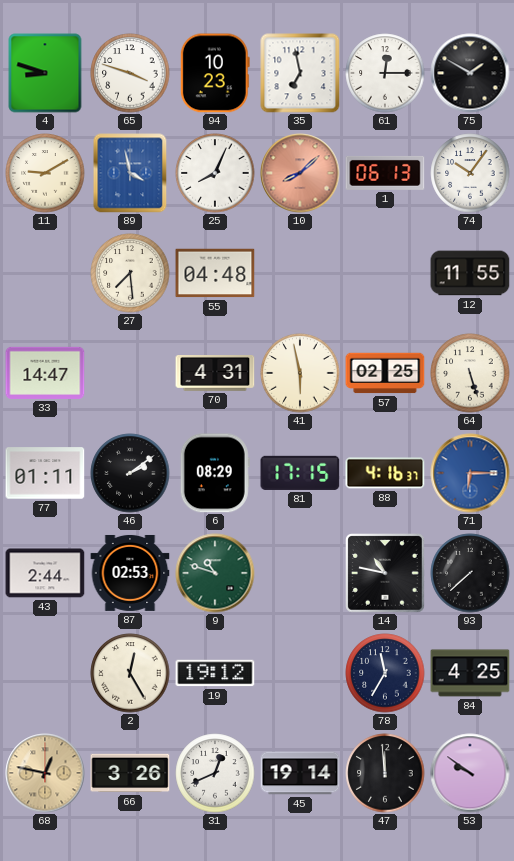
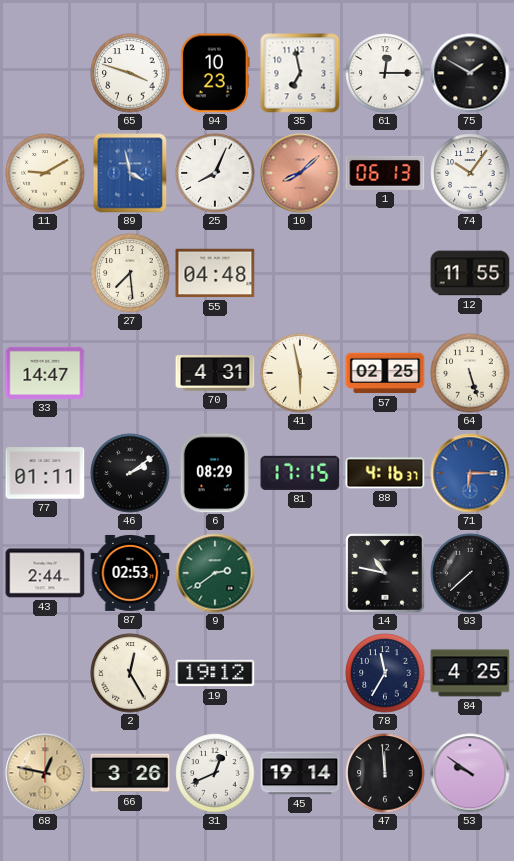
4: 8:48 -> none (45, 73)
9: 10:48 -> 2:39 (215, 573)
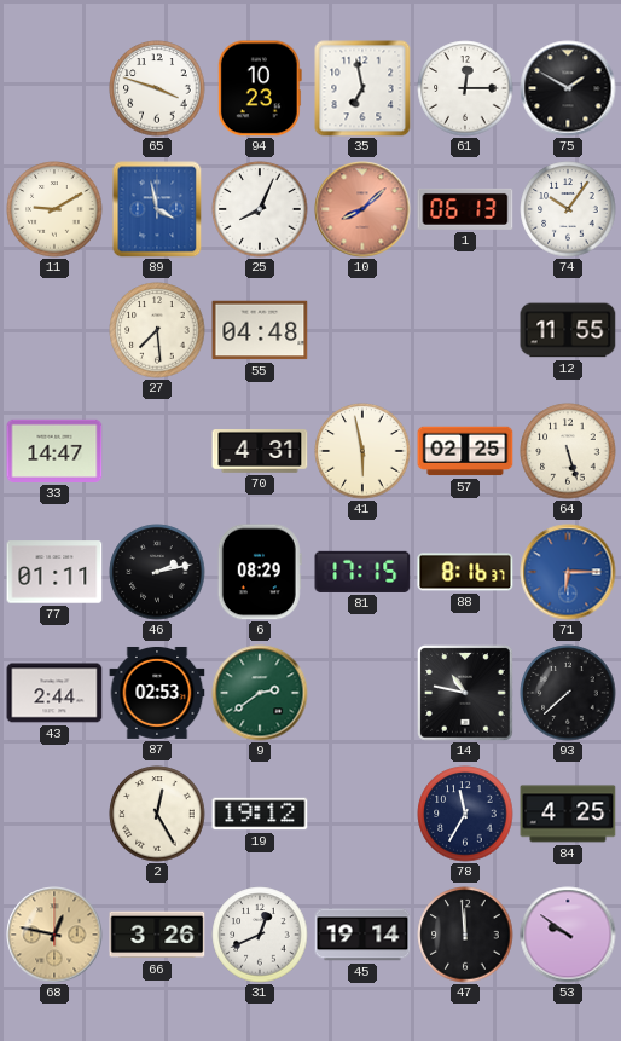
46: 2:09 -> 2:13 (157, 572)
88: 4:16 -> 8:16 (465, 572)
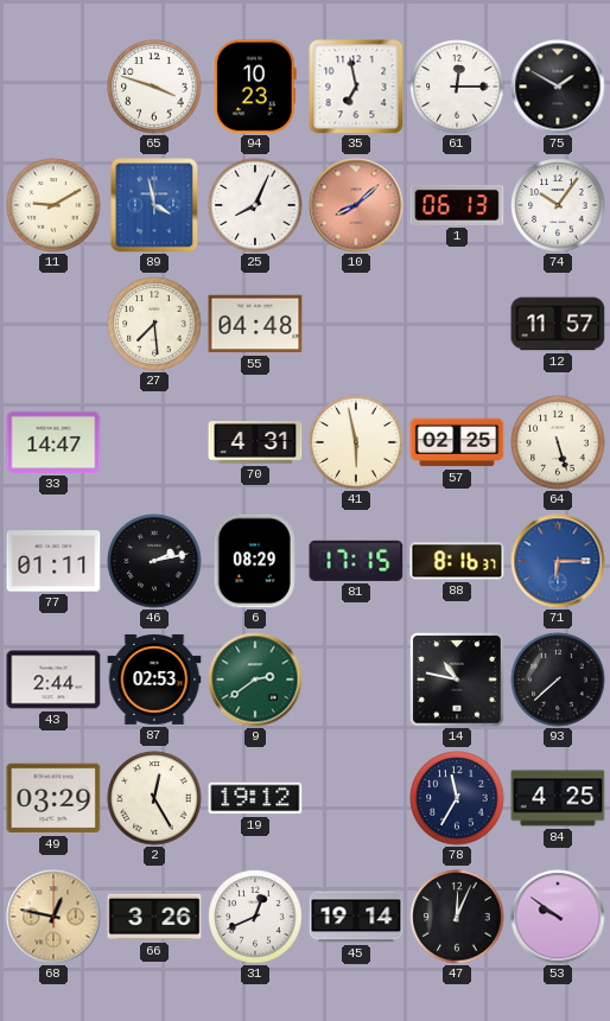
12: 11:55 -> 11:57 (558, 324)
49: none -> 03:29 (53, 798)
47: 11:59 -> 12:04 (457, 917)
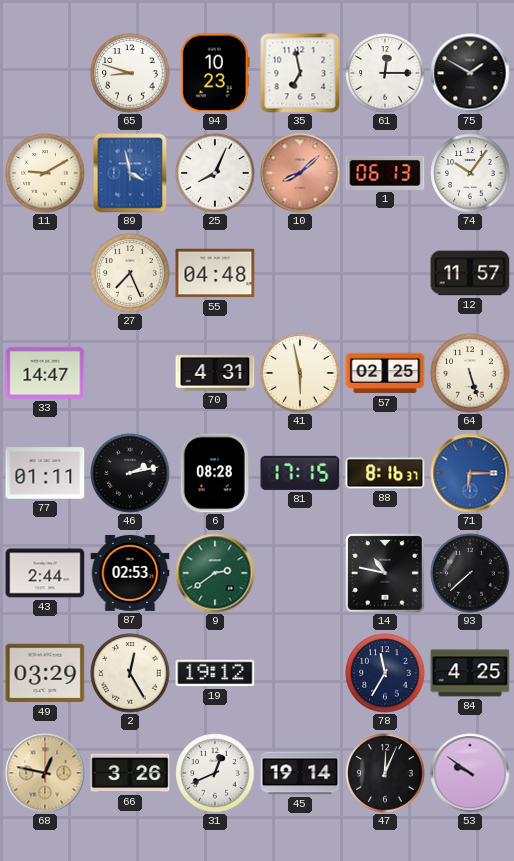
65: 3:48 -> 8:48 (130, 73)
27: 7:29 -> 7:26 (130, 273)
6: 08:29 -> 08:28 (215, 473)
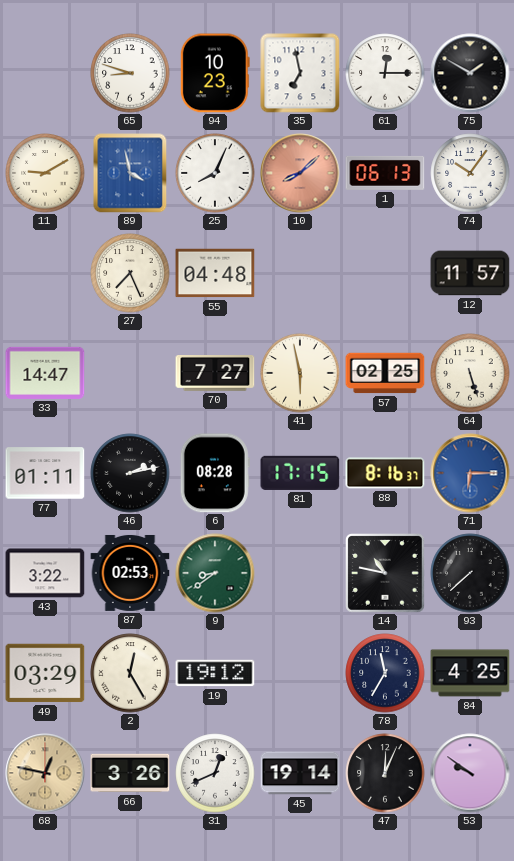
70: 4:31 -> 7:27 (215, 374)
43: 2:44 -> 3:22 (45, 573)
9: 2:39 -> 8:39 (215, 573)
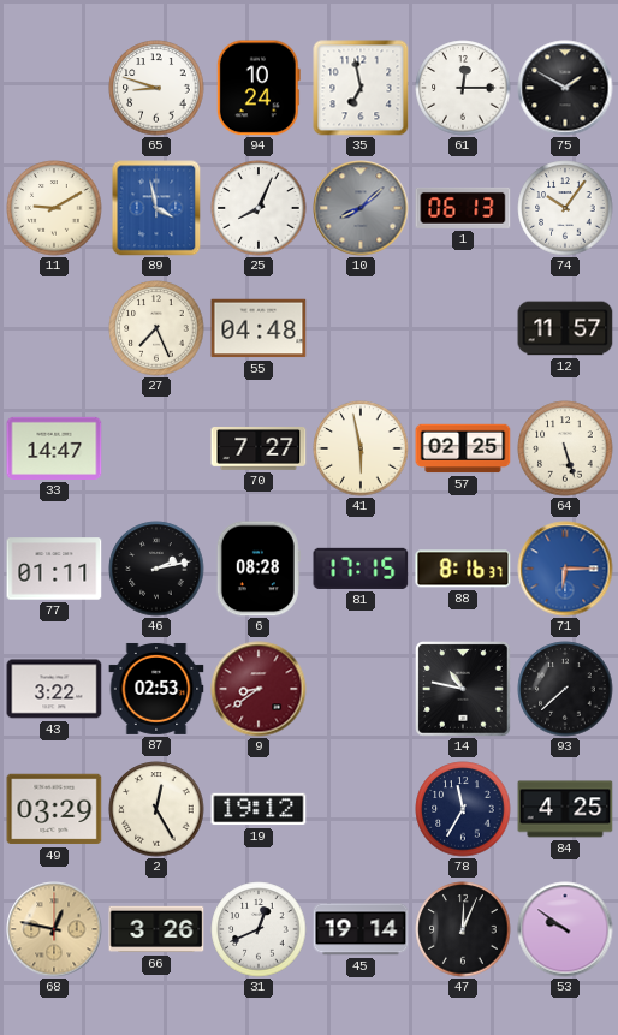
94: 10:23 -> 10:24 (259, 88)
10 dial: salmon -> grey (361, 208)
9 dial: green -> burgundy (259, 689)
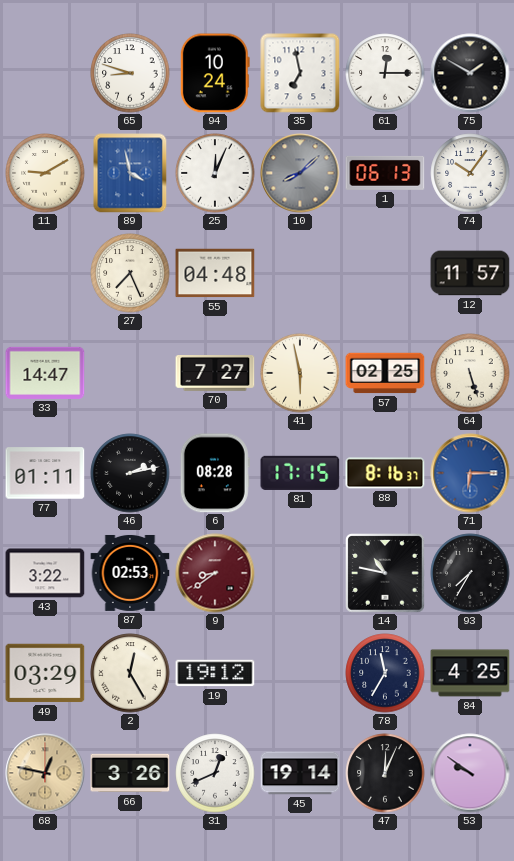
25: 8:04 -> 12:04 (215, 173)
93: 7:38 -> 7:35 (470, 573)
